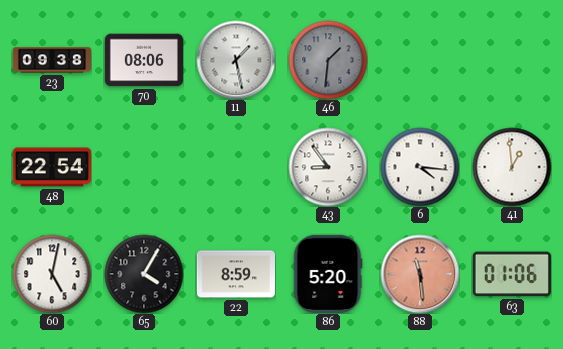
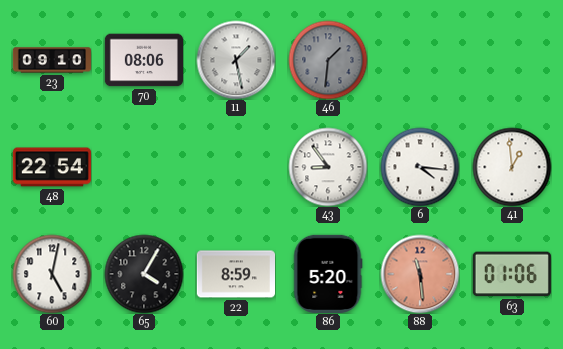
23: 09:38 -> 09:10 (51, 60)
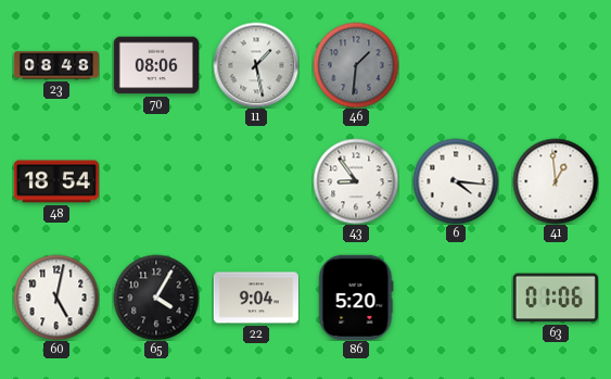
23: 09:10 -> 08:48 (55, 65)
48: 22:54 -> 18:54 (55, 181)
22: 8:59 -> 9:04 (255, 298)
88: 11:29 -> none (420, 274)
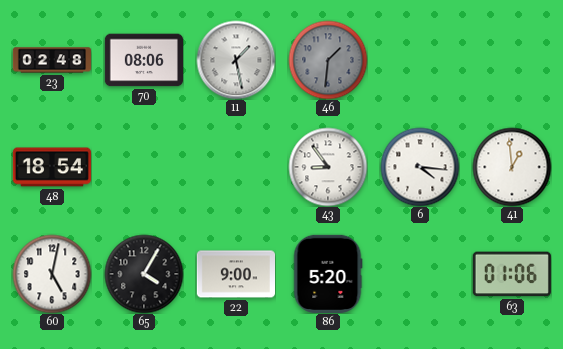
23: 08:48 -> 02:48 (51, 60)
22: 9:04 -> 9:00 (235, 274)
